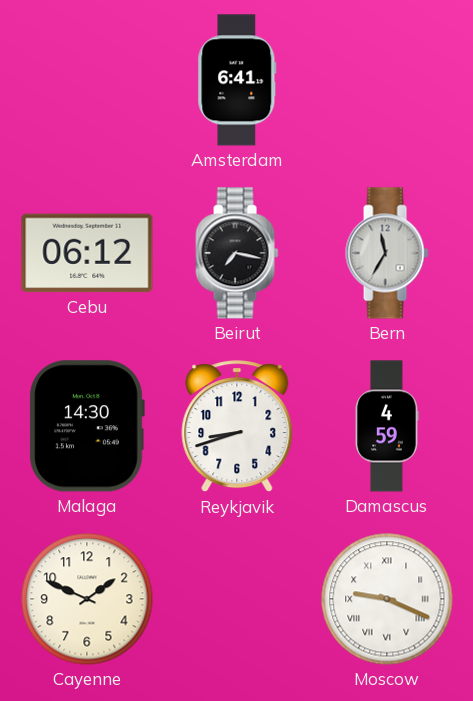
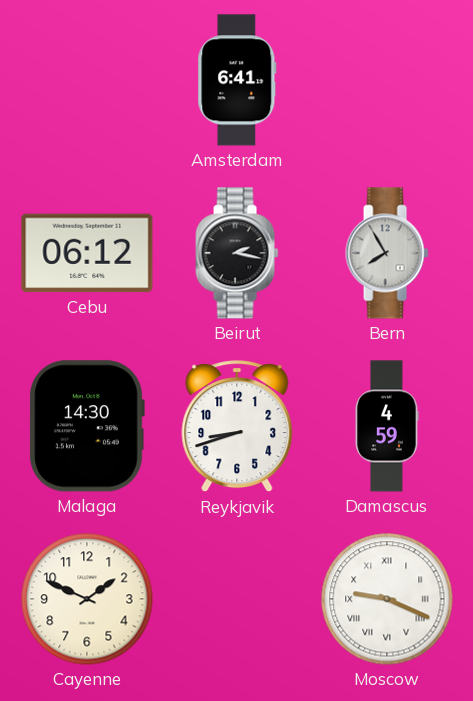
Beirut: 7:17 -> 2:17 (237, 253)
Bern: 11:35 -> 7:55 (387, 253)
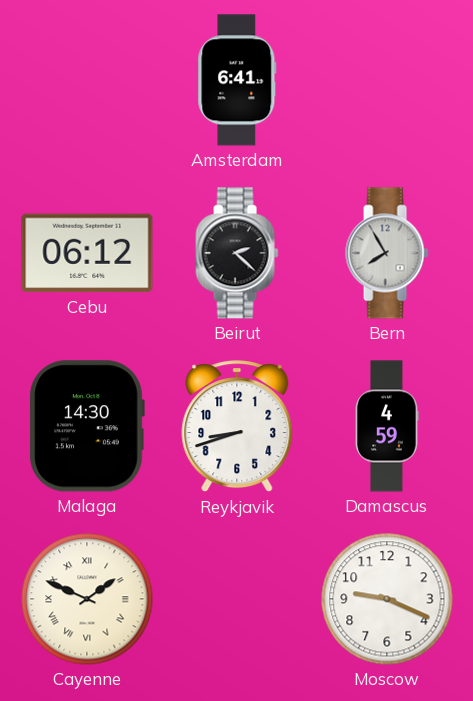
Beirut: 2:17 -> 2:22 (237, 253)
Cayenne numerals: Arabic -> Roman (87, 599)
Moscow numerals: Roman -> Arabic (387, 599)
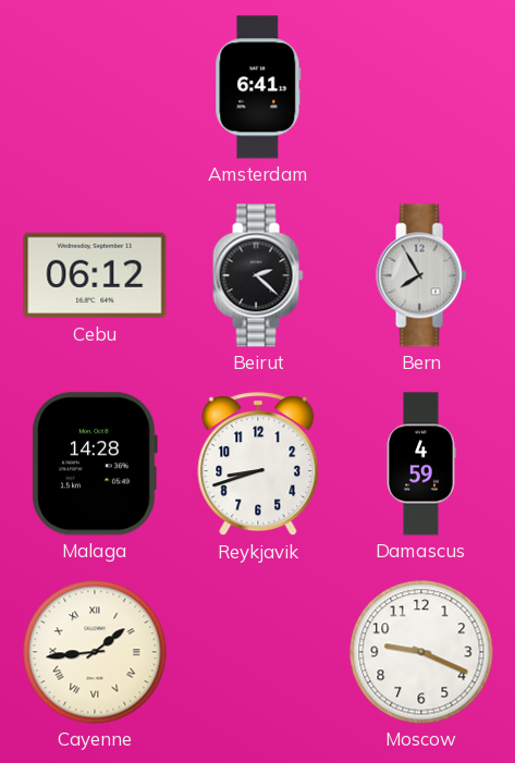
Malaga: 14:30 -> 14:28 (95, 464)
Cayenne: 1:49 -> 1:44 (95, 652)
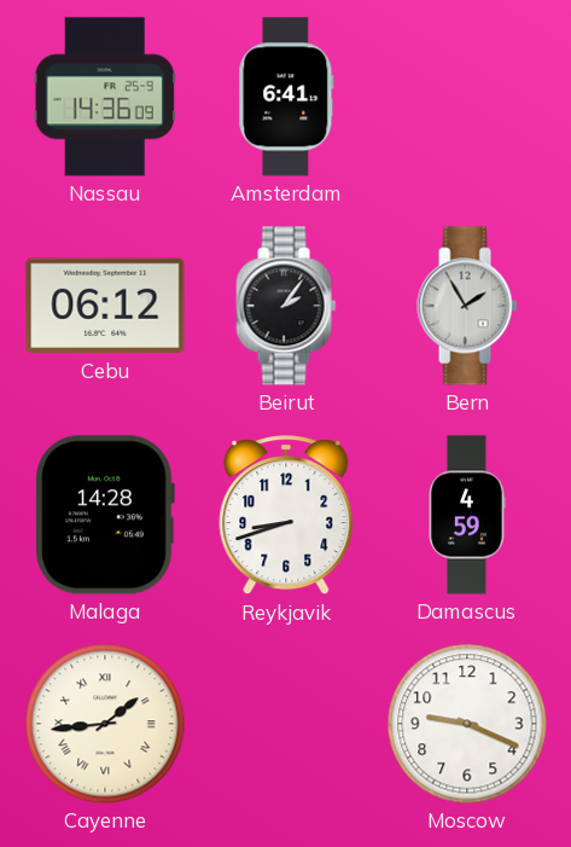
Nassau: none -> 14:36 (105, 97)
Beirut: 2:22 -> 2:06 (286, 306)
Bern: 7:55 -> 1:55 (467, 306)
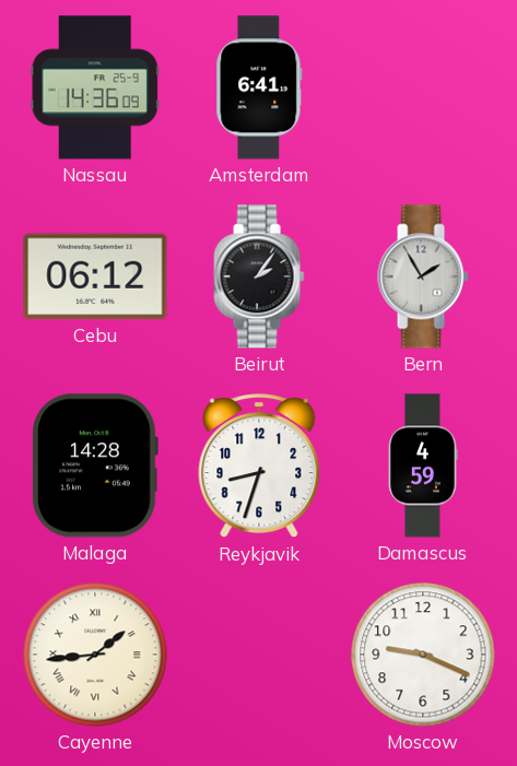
Reykjavik: 8:42 -> 8:33 (259, 467)
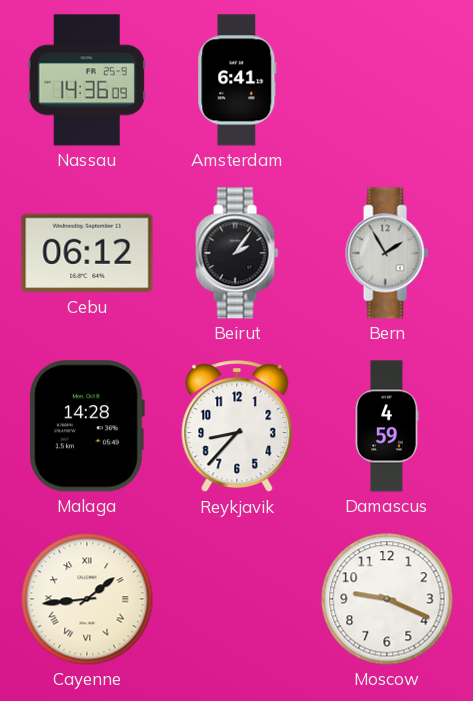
Reykjavik: 8:33 -> 8:37 (237, 427)
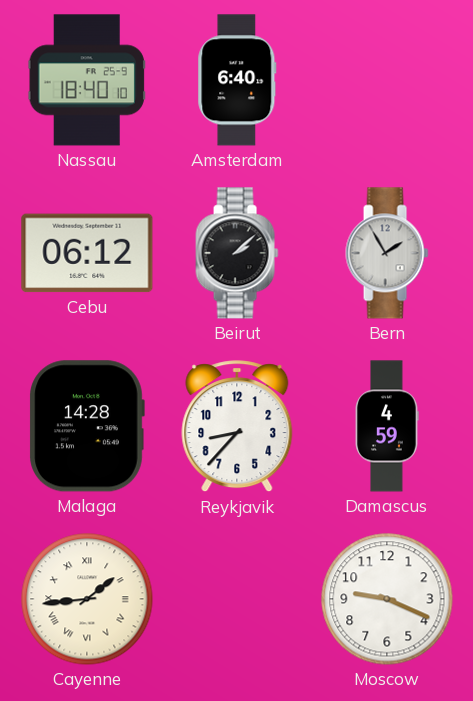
Nassau: 14:36 -> 18:40 (87, 80)
Amsterdam: 6:41 -> 6:40 (237, 80)
Beirut: 2:06 -> 2:08 (237, 253)
